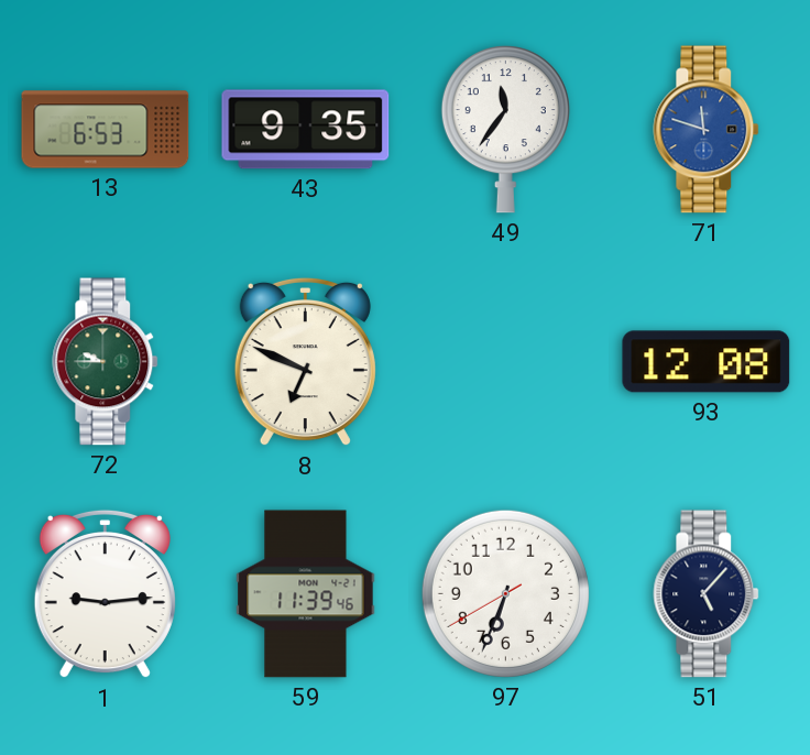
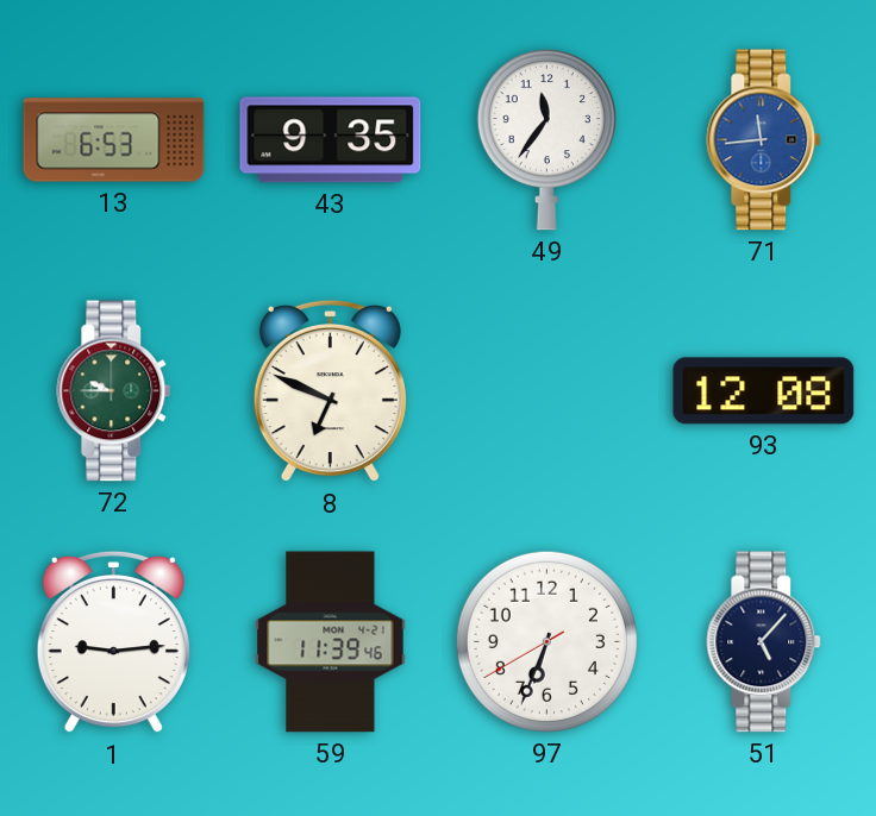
71: 11:48 -> 11:44 (764, 140)
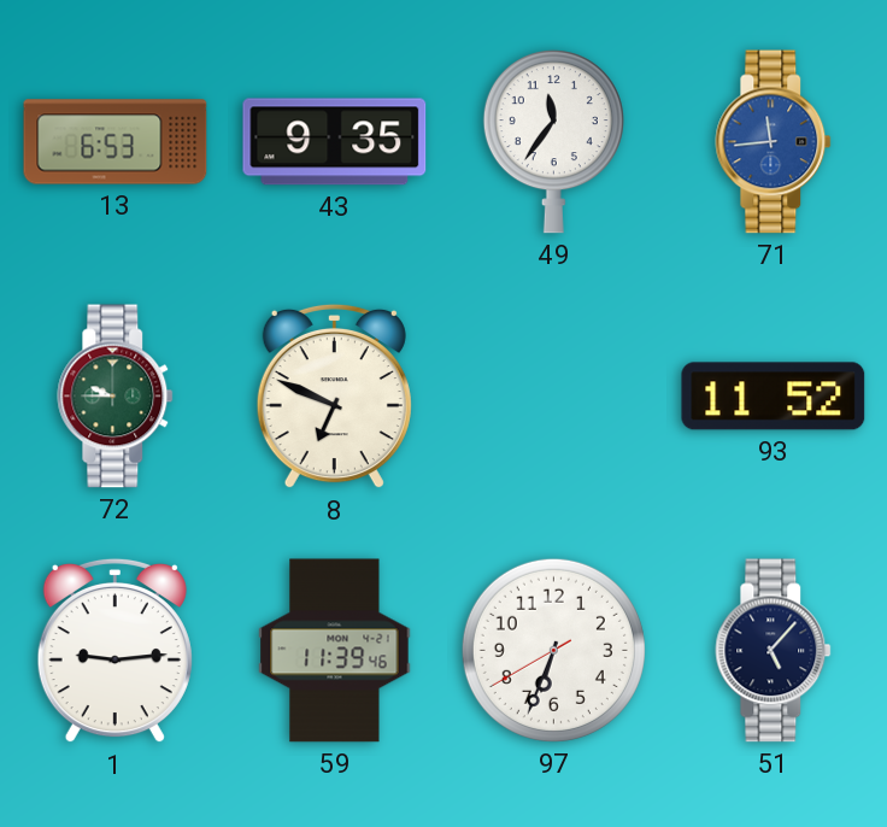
93: 12:08 -> 11:52 (774, 397)
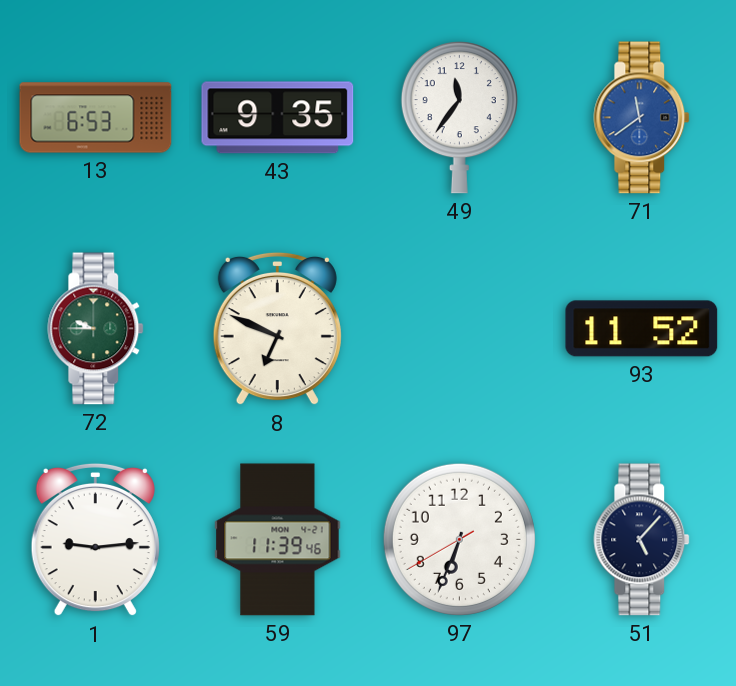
71: 11:44 -> 11:39 (642, 118)
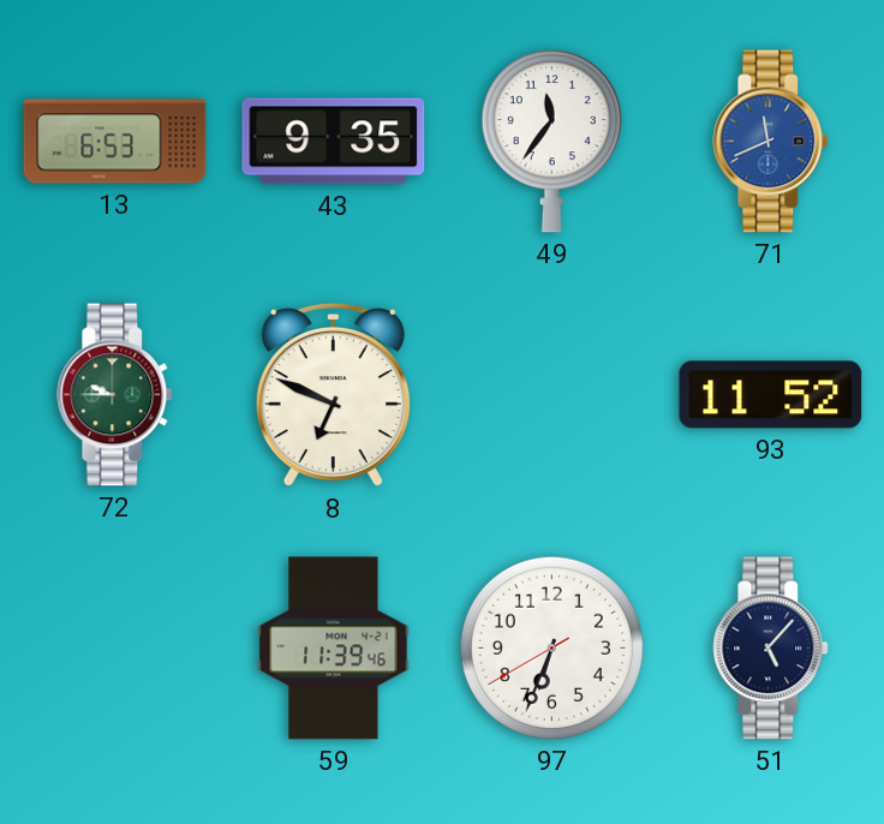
71: 11:39 -> 11:41 (771, 142)
1: 9:14 -> none (95, 540)
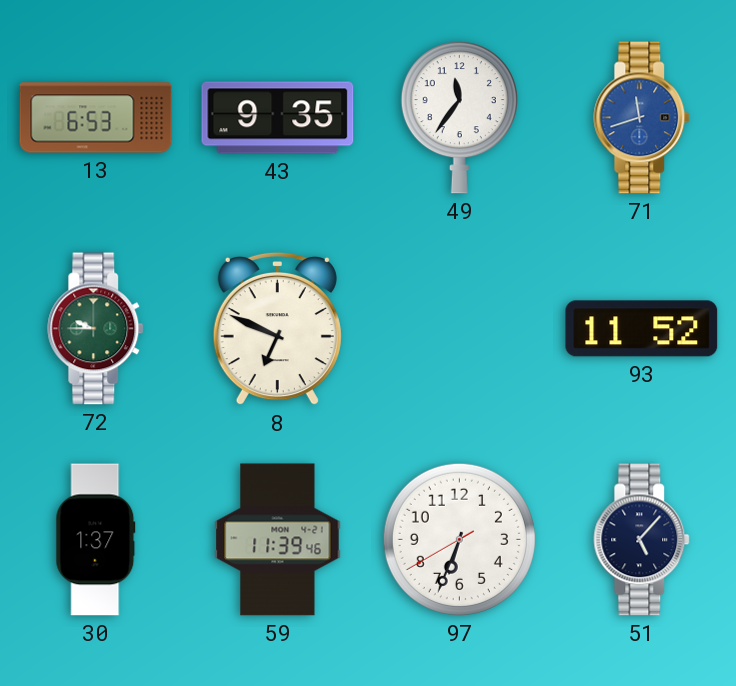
71: 11:41 -> 11:42 (642, 118)
30: none -> 1:37 (96, 540)
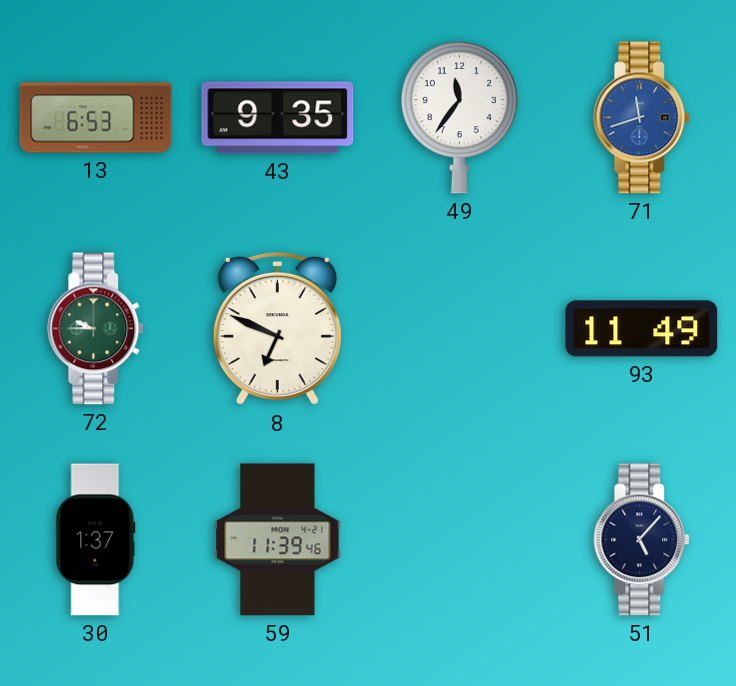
93: 11:52 -> 11:49 (642, 329)
97: 6:33 -> none (459, 539)
